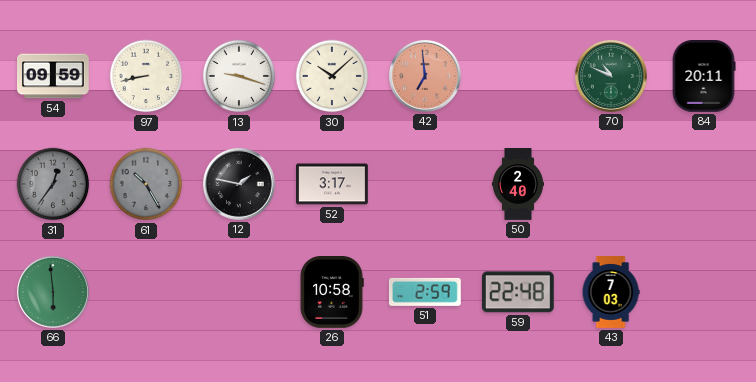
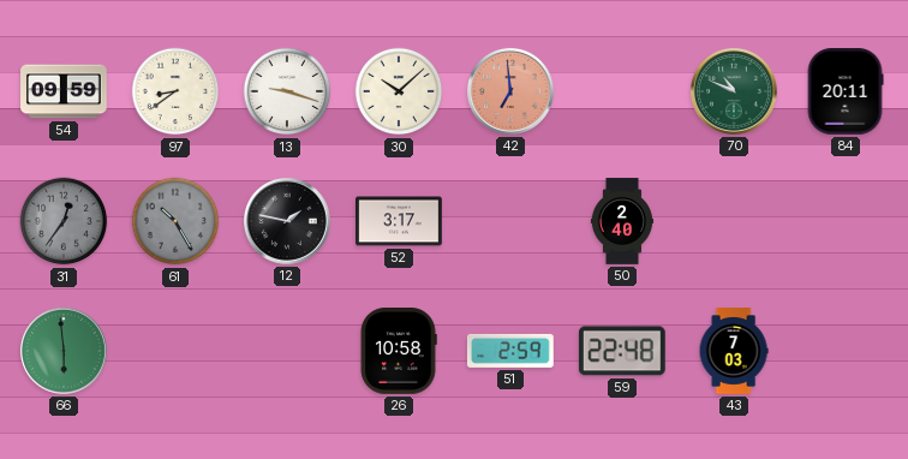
97: 8:43 -> 8:39 (175, 91)
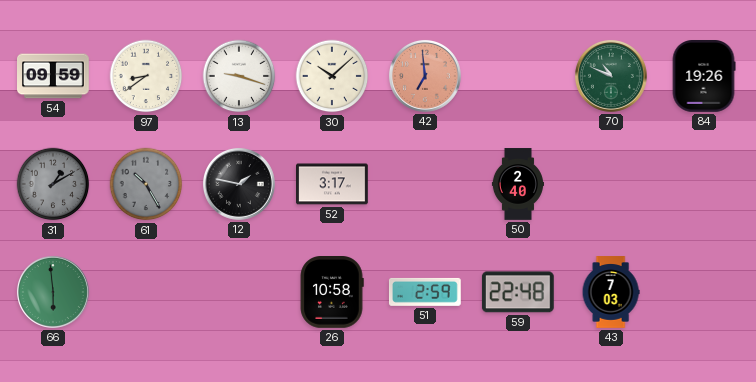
84: 20:11 -> 19:26 (704, 77)
31: 12:36 -> 1:10 (53, 184)
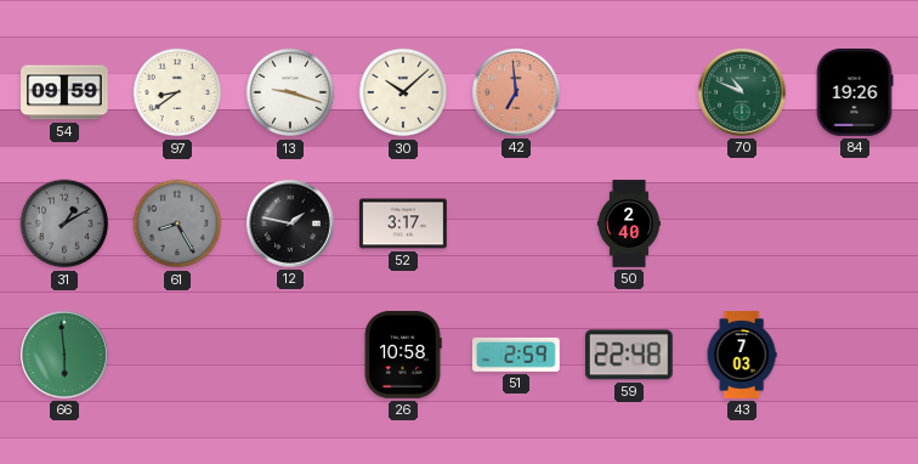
61: 10:25 -> 8:25 (177, 223)
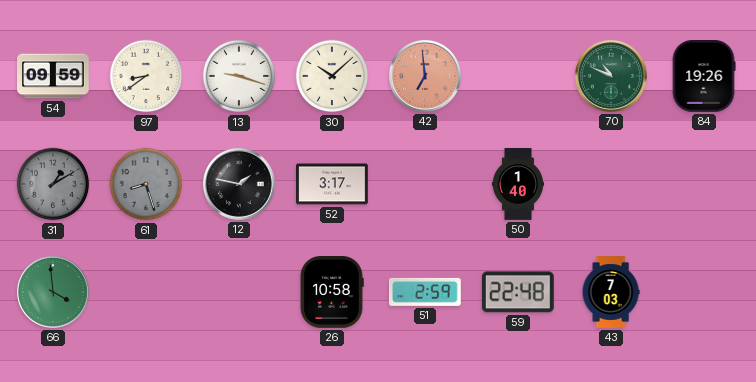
61: 8:25 -> 8:27 (146, 184)
50: 2:40 -> 1:40 (517, 184)
66: 5:59 -> 3:59 (53, 292)
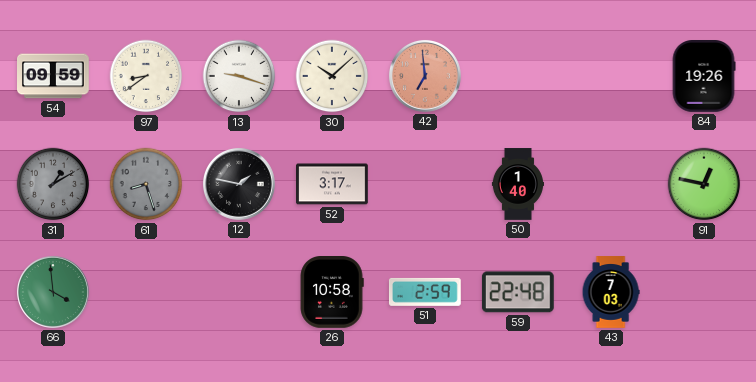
70: 10:49 -> none (611, 76)
91: none -> 12:47 (704, 184)
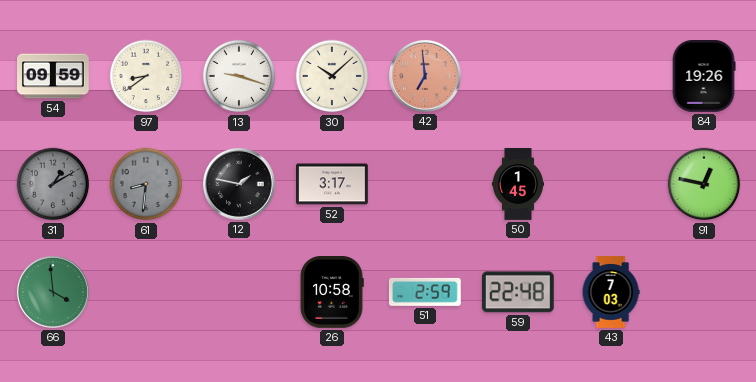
61: 8:27 -> 8:31 (146, 184)
50: 1:40 -> 1:45 (517, 184)
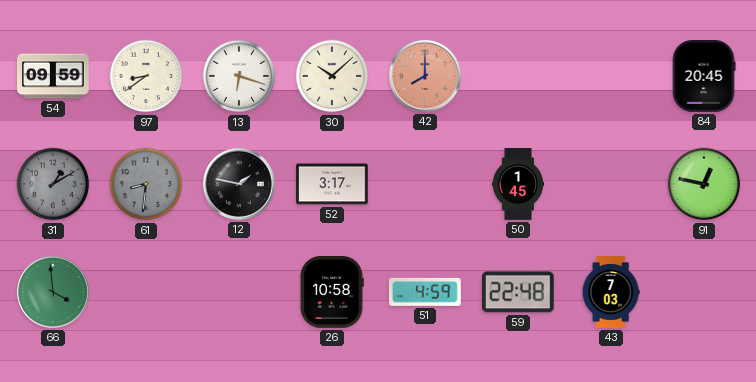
13: 9:18 -> 6:18 (239, 76)
42: 6:59 -> 8:00 (425, 76)
84: 19:26 -> 20:45 (704, 77)
51: 2:59 -> 4:59 (425, 292)
